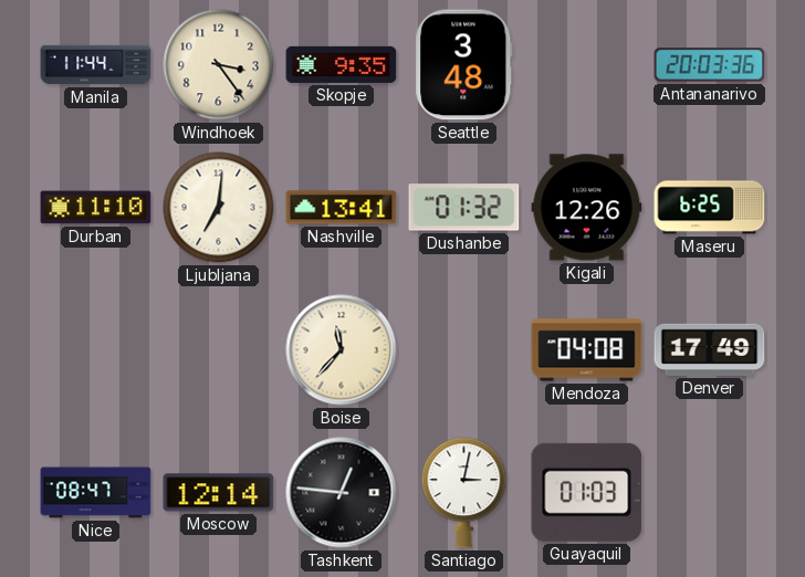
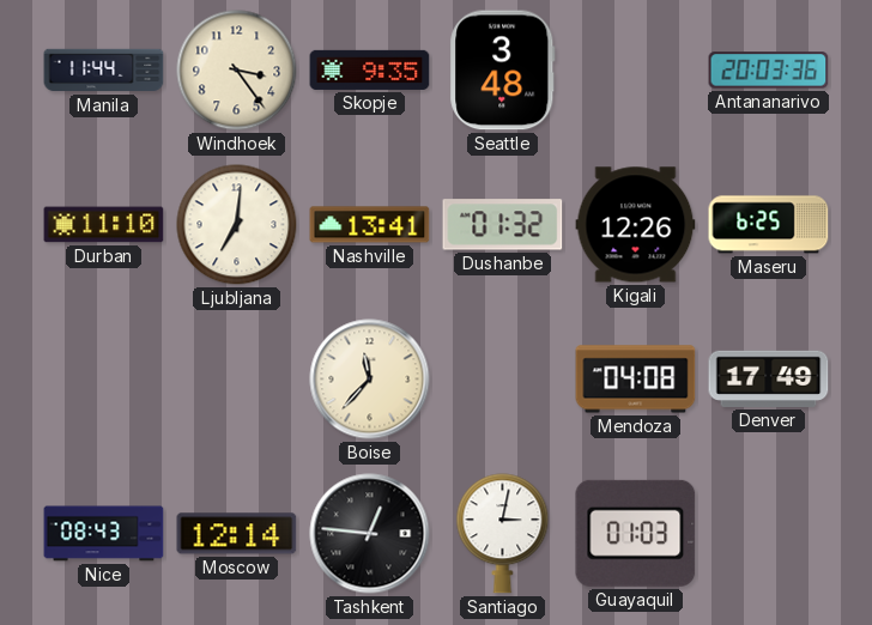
Nice: 08:47 -> 08:43 (104, 534)
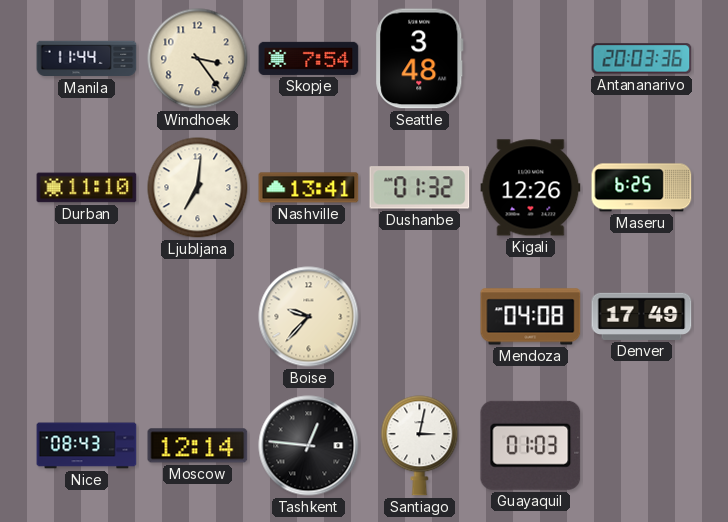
Skopje: 9:35 -> 7:54 (309, 58)
Boise: 11:37 -> 9:37 (309, 317)
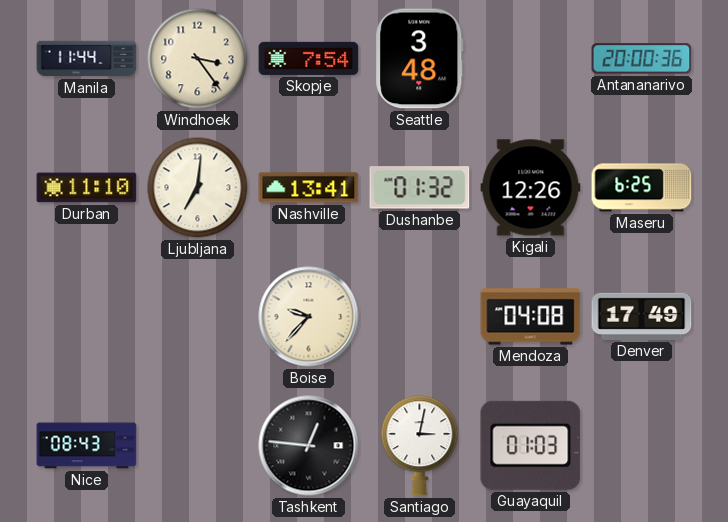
Antananarivo: 20:03 -> 20:00 (642, 59)
Moscow: 12:14 -> none (198, 446)
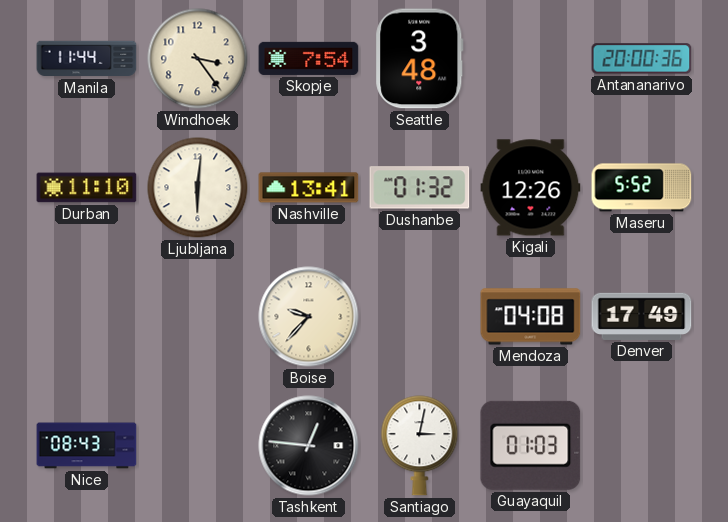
Ljubljana: 7:01 -> 6:01 (198, 188)
Maseru: 6:25 -> 5:52 (642, 188)
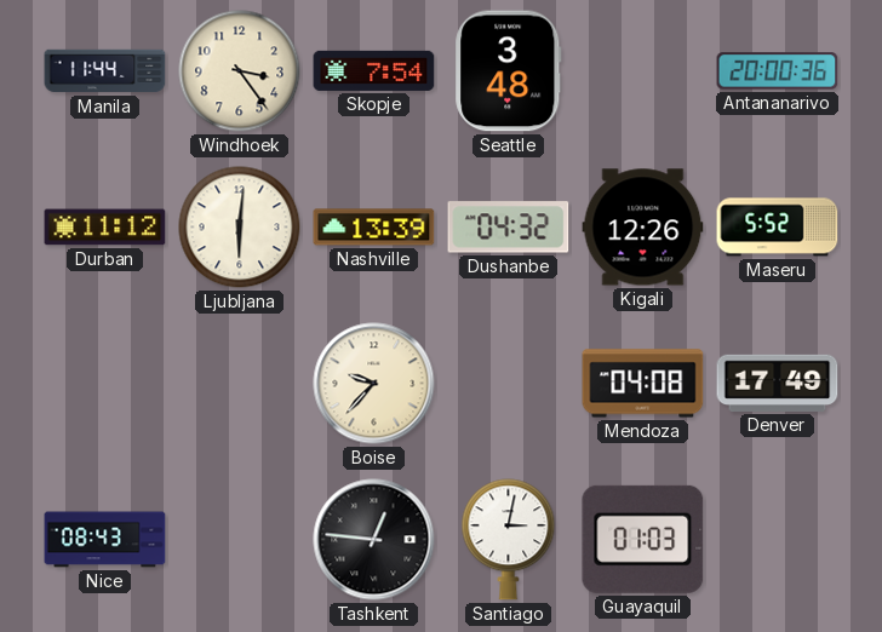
Durban: 11:10 -> 11:12 (105, 228)
Nashville: 13:41 -> 13:39 (374, 228)
Dushanbe: 01:32 -> 04:32 (509, 228)
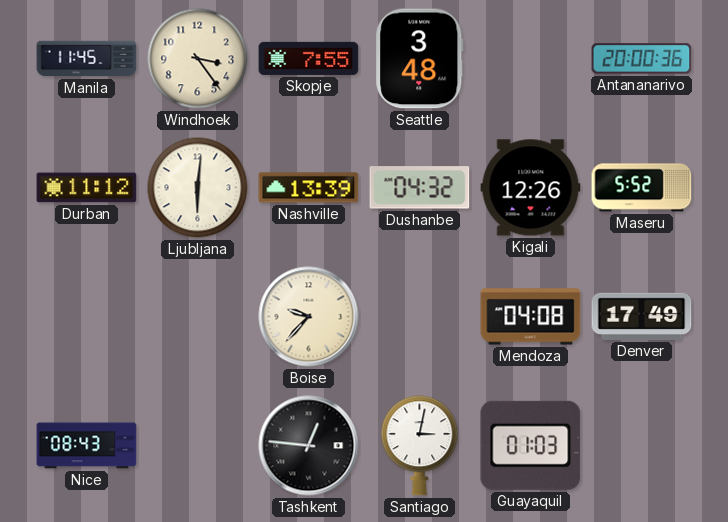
Manila: 11:44 -> 11:45 (87, 59)
Skopje: 7:54 -> 7:55 (309, 58)
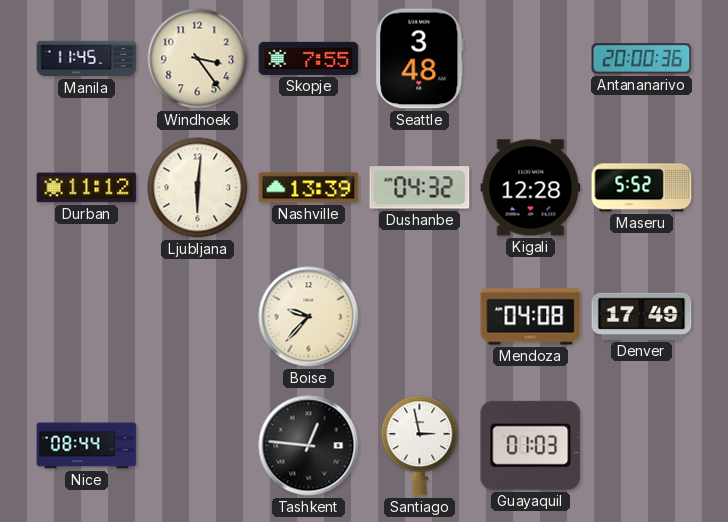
Kigali: 12:26 -> 12:28 (531, 188)
Nice: 08:43 -> 08:44 (87, 446)
Santiago: 3:02 -> 2:58 (420, 446)
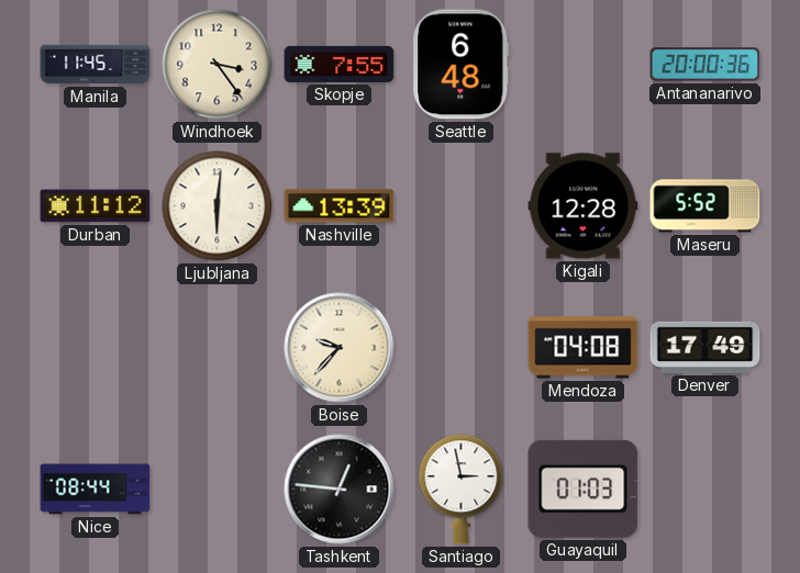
Seattle: 3:48 -> 6:48 (462, 65)
Dushanbe: 04:32 -> none (420, 188)
